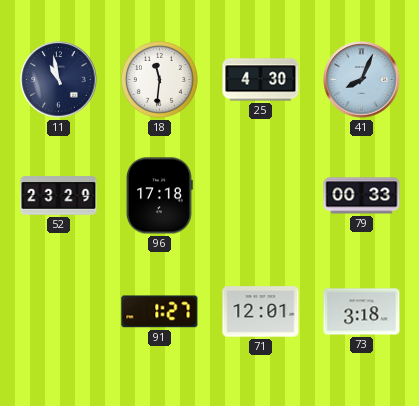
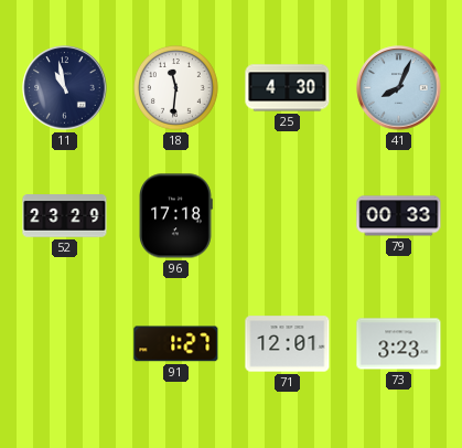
73: 3:18 -> 3:23 (399, 344)
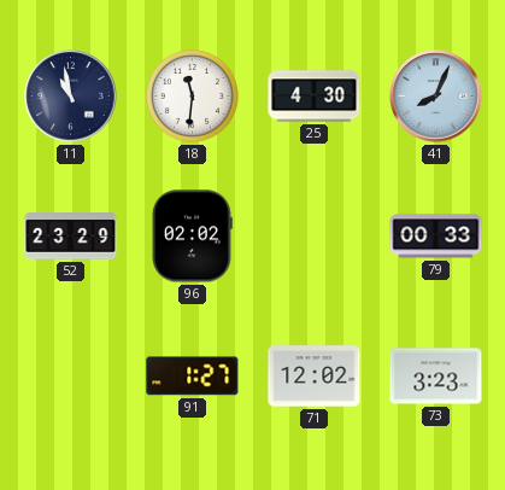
96: 17:18 -> 02:02 (193, 237)
71: 12:01 -> 12:02 (315, 377)
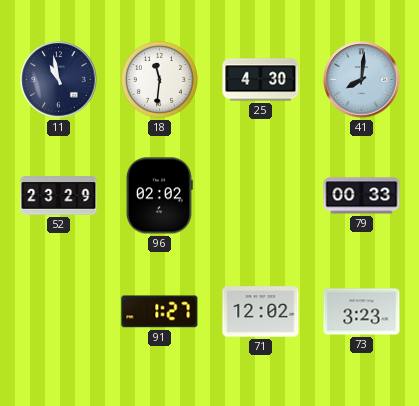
41: 8:04 -> 8:01 (362, 80)
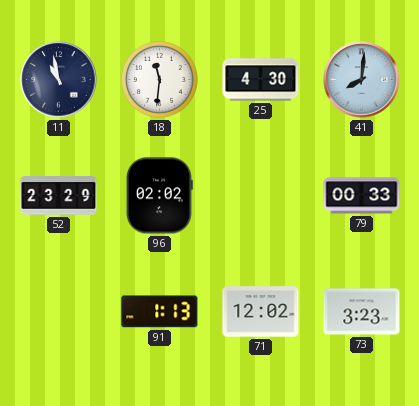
91: 1:27 -> 1:13 (160, 312)
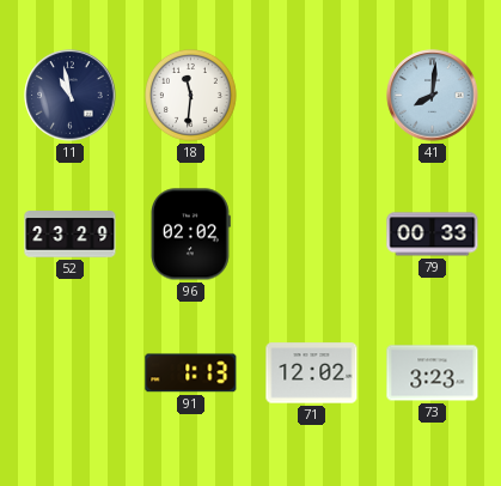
25: 4:30 -> none (261, 80)
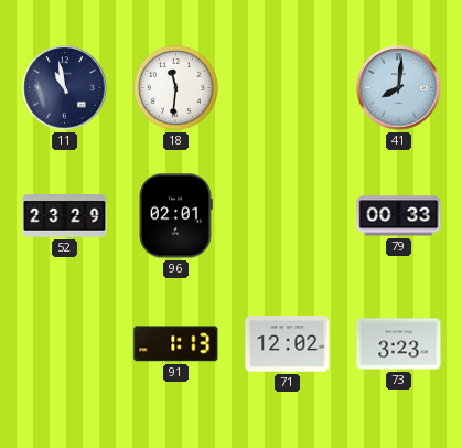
96: 02:02 -> 02:01 (176, 216)
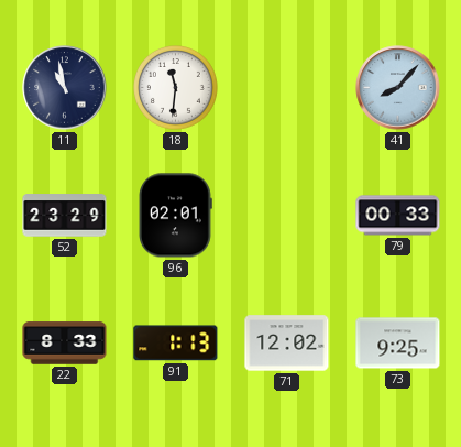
41: 8:01 -> 8:07 (398, 88)
22: none -> 8:33 (65, 344)
73: 3:23 -> 9:25 (398, 344)
